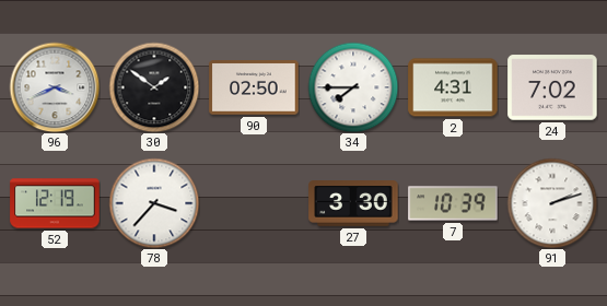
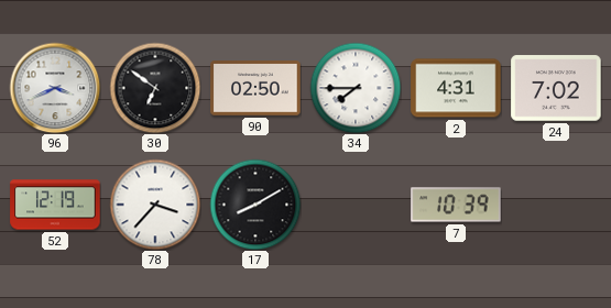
30: 1:51 -> 6:51 (155, 88)
17: none -> 8:10 (255, 205)
27: 3:30 -> none (353, 203)
91: 2:12 -> none (552, 203)
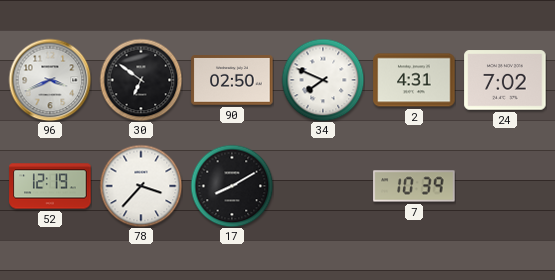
34: 7:45 -> 7:49 (323, 80)
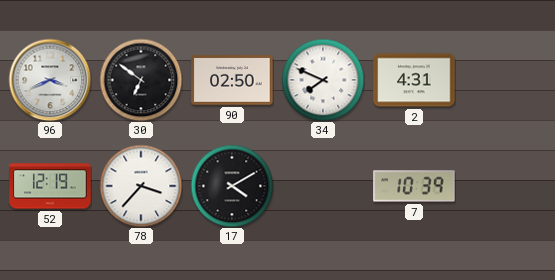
24: 7:02 -> none (505, 80)
17: 8:10 -> 4:10 (232, 186)
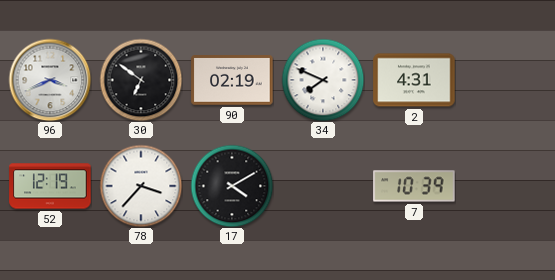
90: 02:50 -> 02:19 (232, 80)
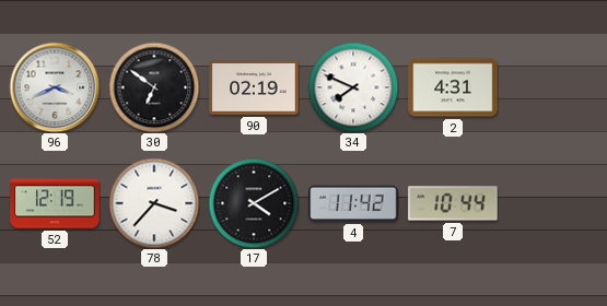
4: none -> 11:42 (353, 203)
7: 10:39 -> 10:44 (453, 203)
